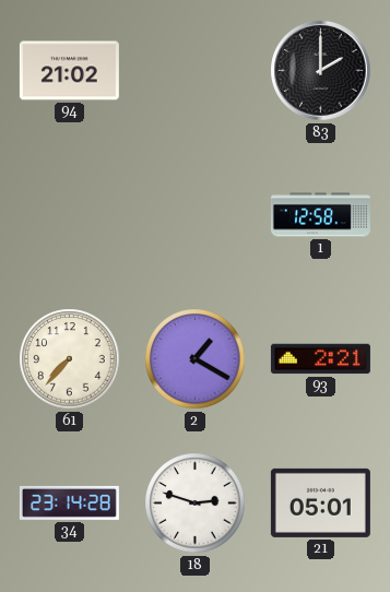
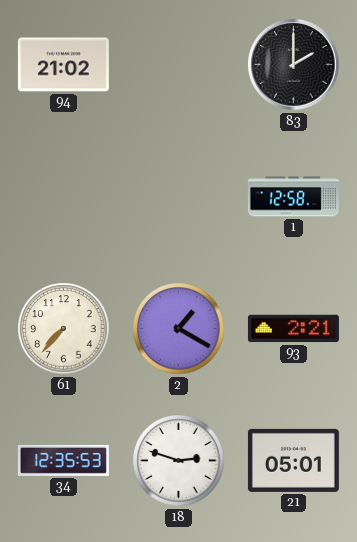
34: 23:14 -> 12:35 (63, 460)
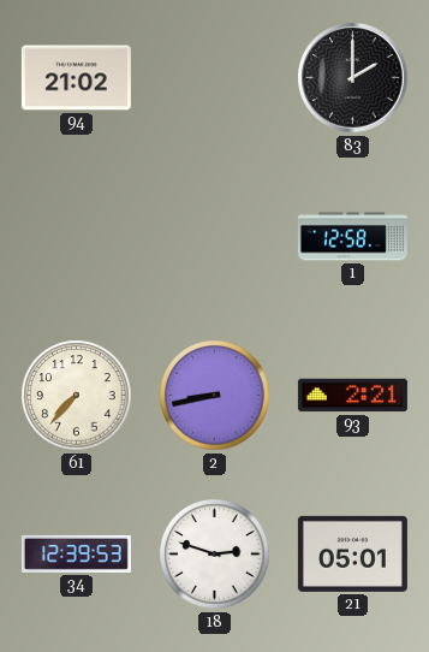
2: 1:20 -> 8:43 (215, 396)
34: 12:35 -> 12:39 (76, 553)
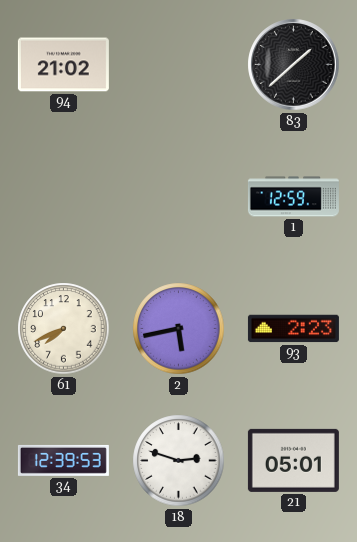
83: 2:00 -> 1:38 (294, 65)
1: 12:58 -> 12:59 (293, 197)
61: 7:37 -> 7:41 (64, 329)
2: 8:43 -> 5:43 (179, 329)
93: 2:21 -> 2:23 (293, 329)
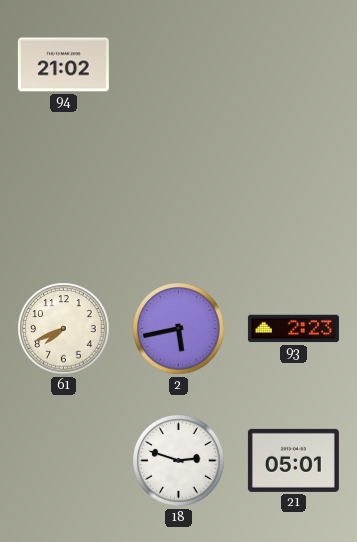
83: 1:38 -> none (294, 65)
1: 12:59 -> none (293, 197)
34: 12:39 -> none (63, 460)
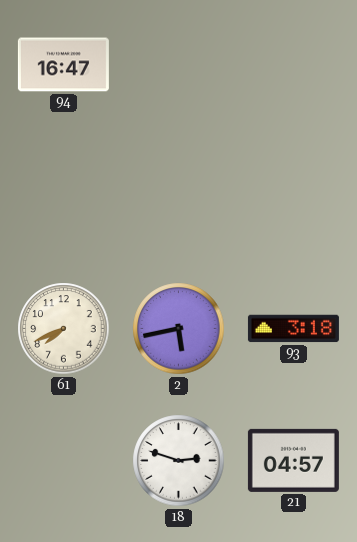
94: 21:02 -> 16:47 (63, 65)
93: 2:23 -> 3:18 (293, 329)
21: 05:01 -> 04:57 (293, 460)
